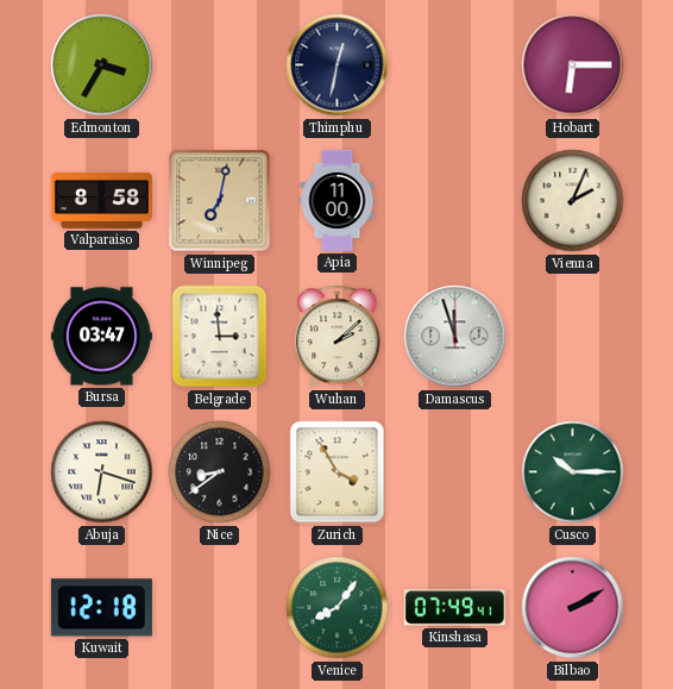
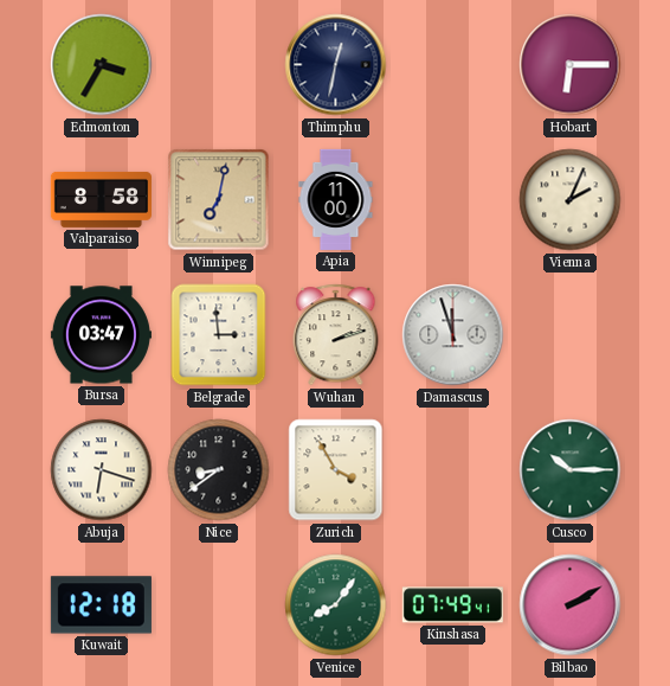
Wuhan: 2:08 -> 2:12 (336, 335)
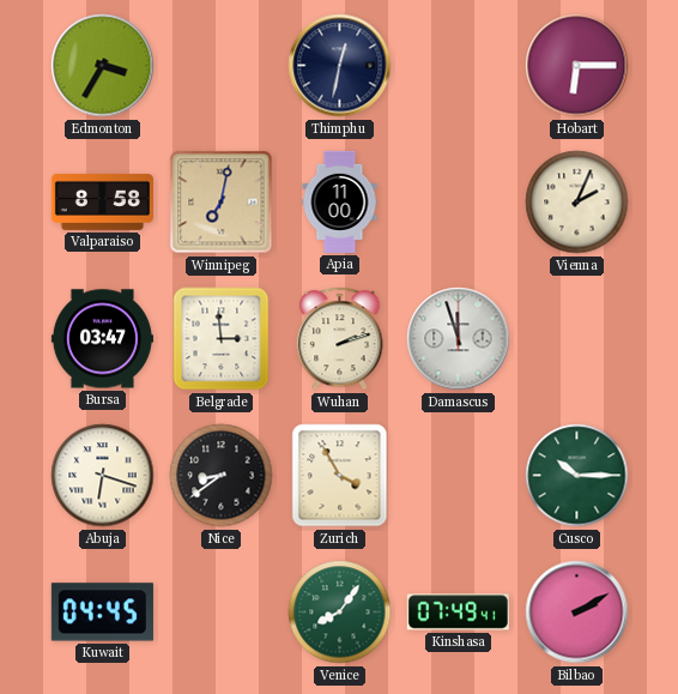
Kuwait: 12:18 -> 04:45 (102, 612)
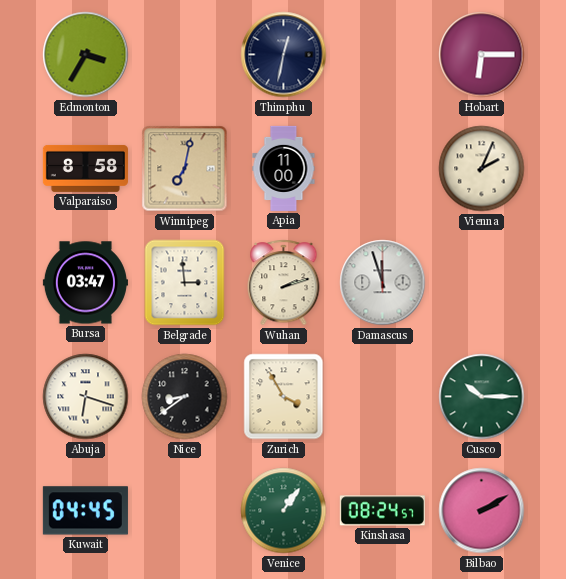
Venice: 8:06 -> 1:06 (284, 511)
Kinshasa: 07:49 -> 08:24 (382, 511)
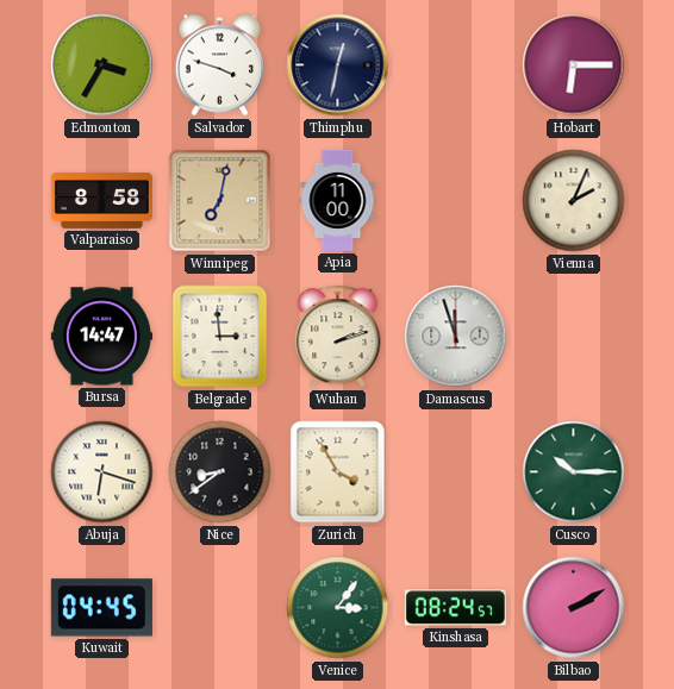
Salvador: none -> 3:48 (220, 65)
Bursa: 03:47 -> 14:47 (101, 337)
Venice: 1:06 -> 3:06 (338, 608)
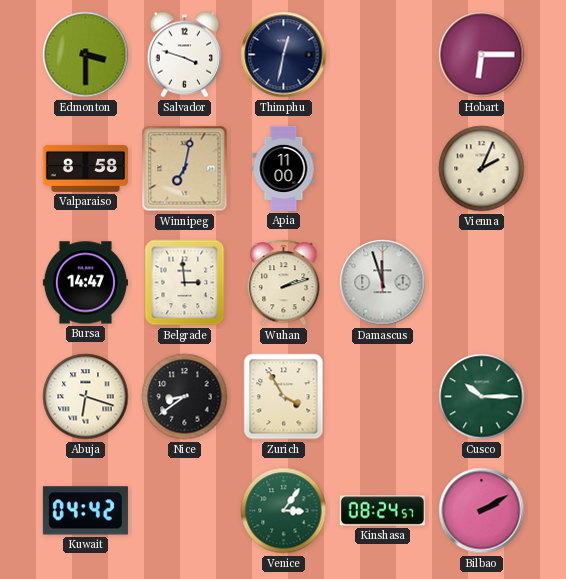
Edmonton: 3:35 -> 3:30 (86, 55)
Kuwait: 04:45 -> 04:42 (85, 511)
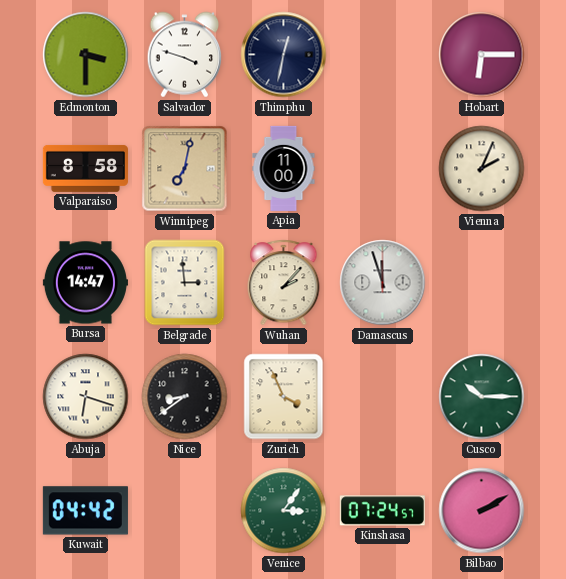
Wuhan: 2:12 -> 2:07 (284, 283)
Zurich: 3:55 -> 3:56 (284, 397)
Kinshasa: 08:24 -> 07:24 (382, 511)
